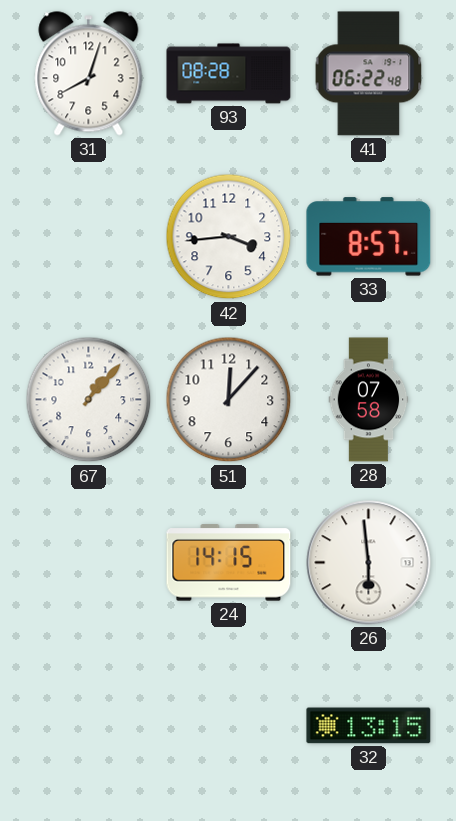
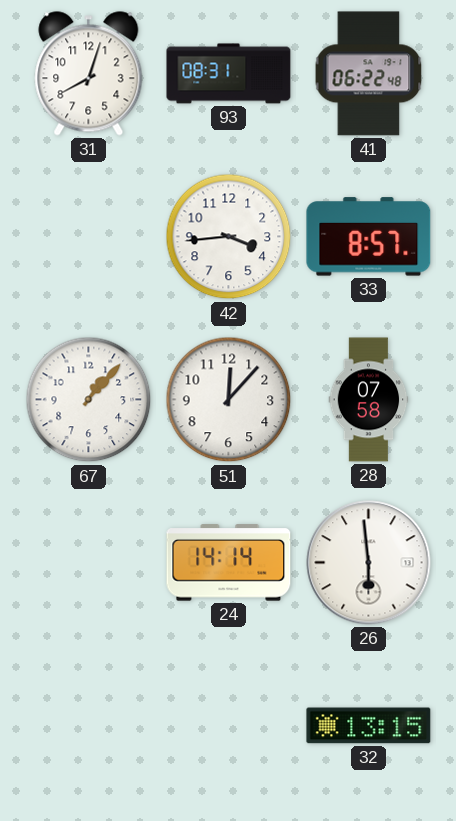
93: 08:28 -> 08:31 (229, 74)
24: 14:15 -> 14:14 (229, 563)
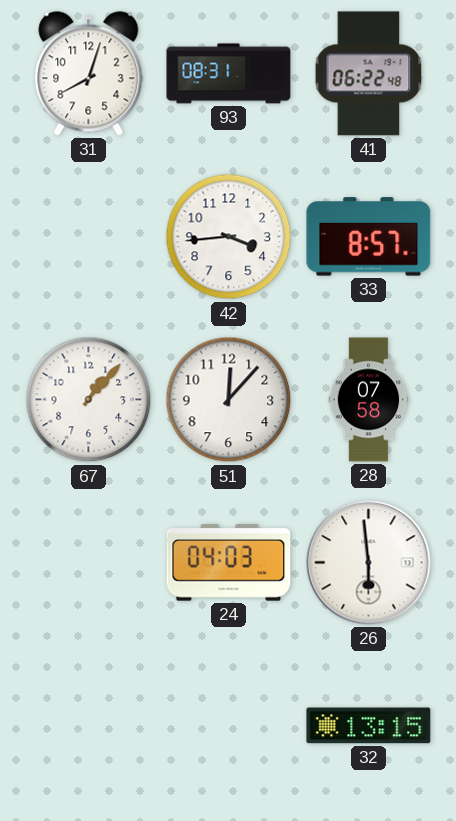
24: 14:14 -> 04:03 (229, 563)
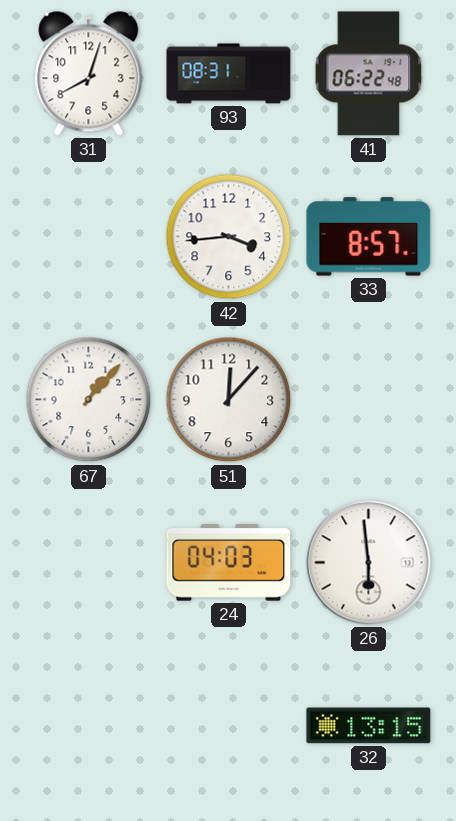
28: 07:58 -> none (369, 400)
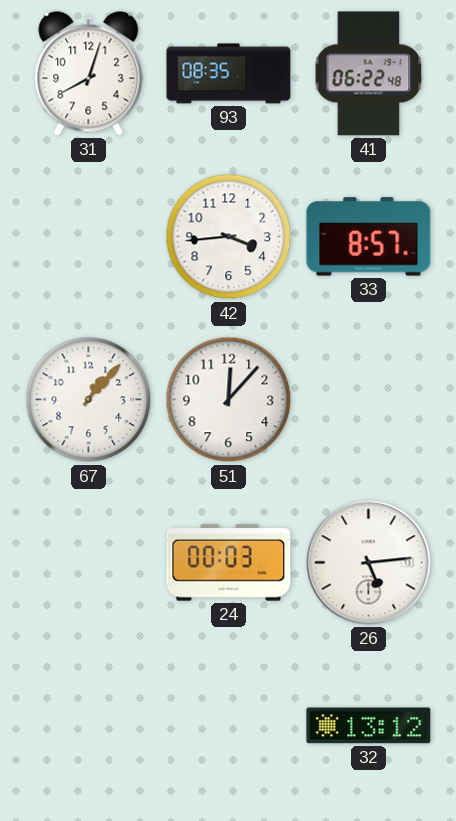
93: 08:31 -> 08:35 (229, 74)
24: 04:03 -> 00:03 (229, 563)
26: 5:59 -> 5:14 (369, 563)
32: 13:15 -> 13:12 (369, 726)
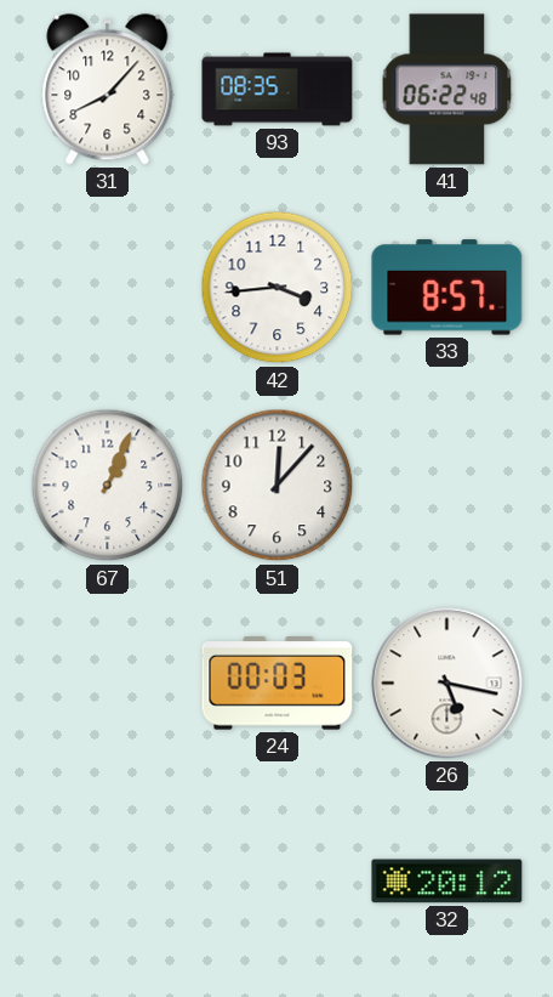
31: 8:03 -> 8:07 (108, 90)
67: 1:07 -> 1:04 (108, 486)
26: 5:14 -> 5:17 (447, 684)
32: 13:12 -> 20:12 (447, 882)
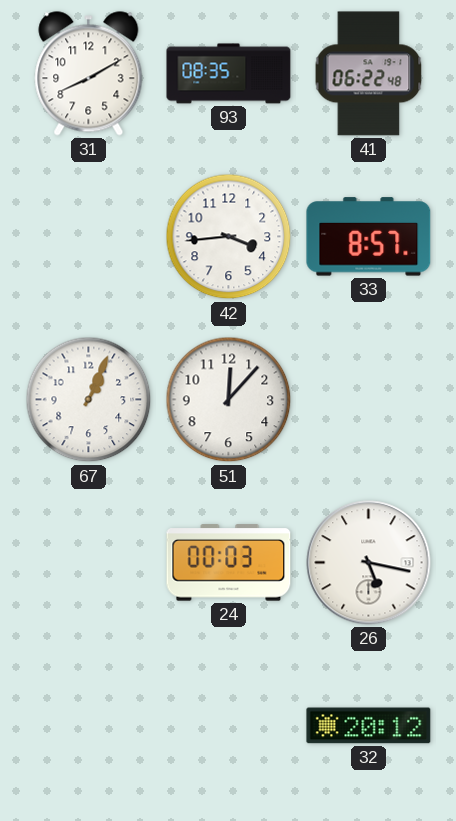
31: 8:07 -> 8:10 (89, 74)
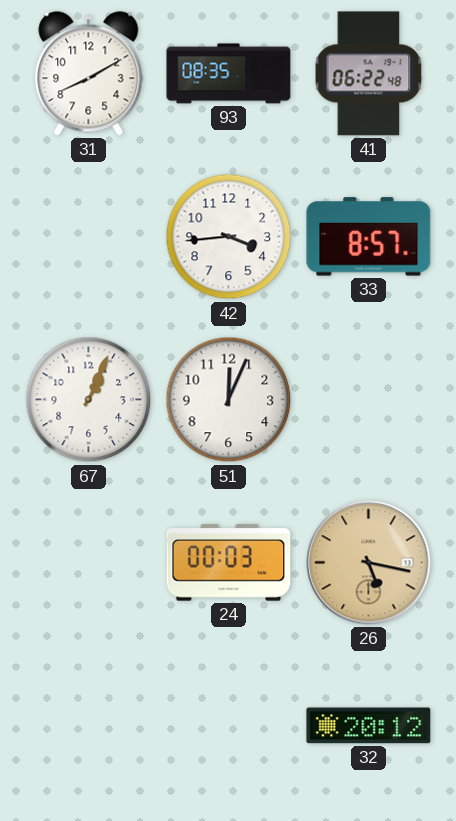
51: 12:07 -> 12:04 (229, 400)
26 dial: white -> champagne (369, 563)
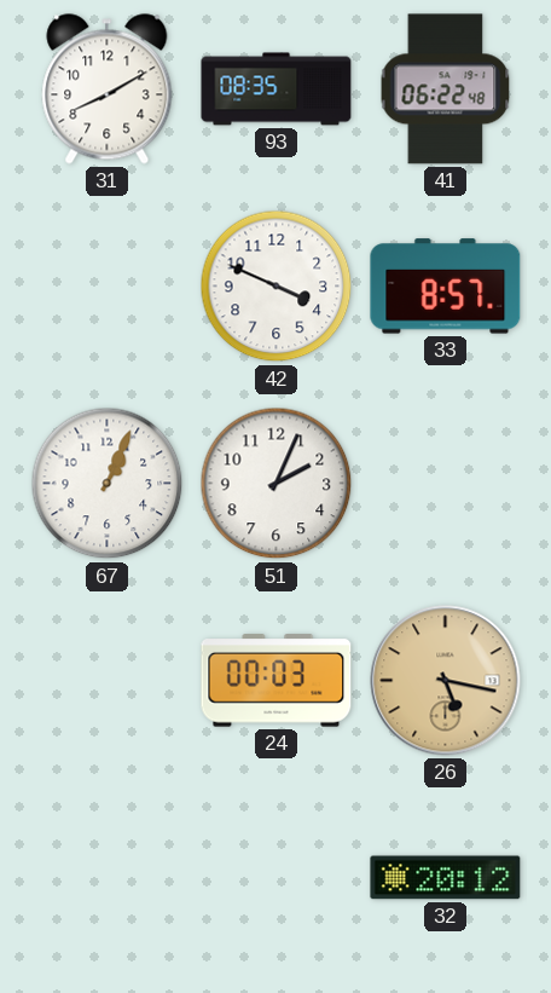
42: 3:44 -> 3:49 (277, 287)
51: 12:04 -> 2:04 (277, 484)
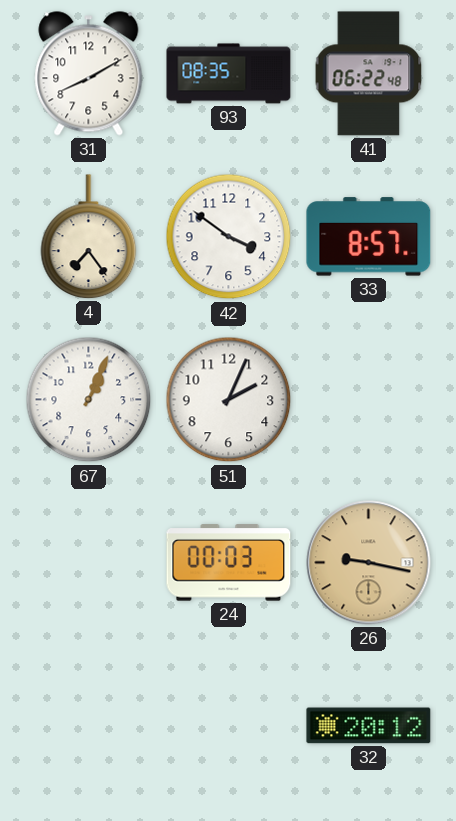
4: none -> 7:24 (89, 237)
42: 3:49 -> 3:51 (229, 237)
26: 5:17 -> 9:17 (369, 563)
